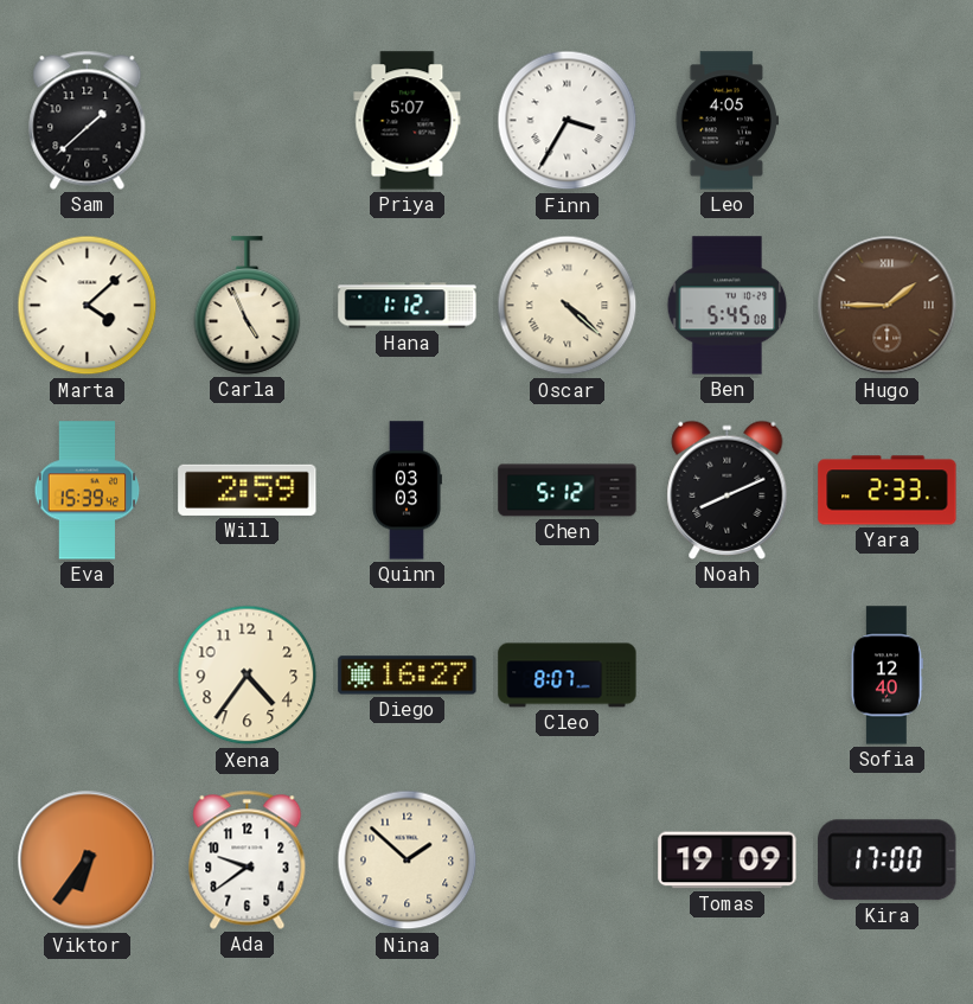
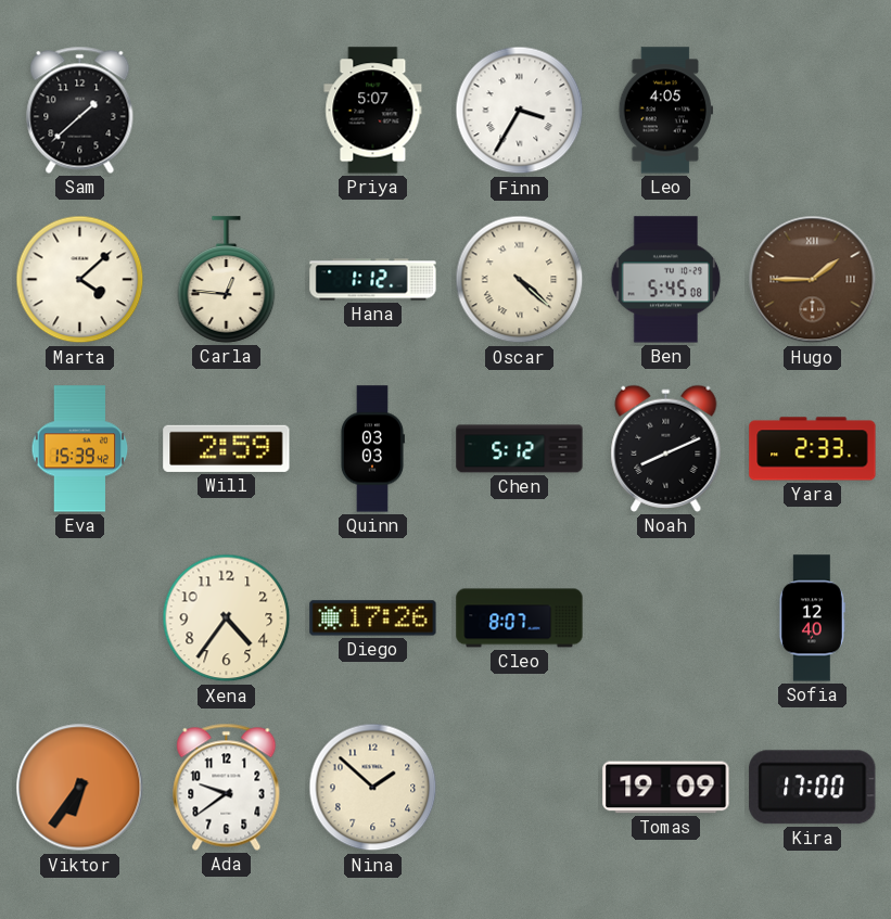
Carla: 4:56 -> 12:46 (227, 280)
Diego: 16:27 -> 17:26 (373, 618)
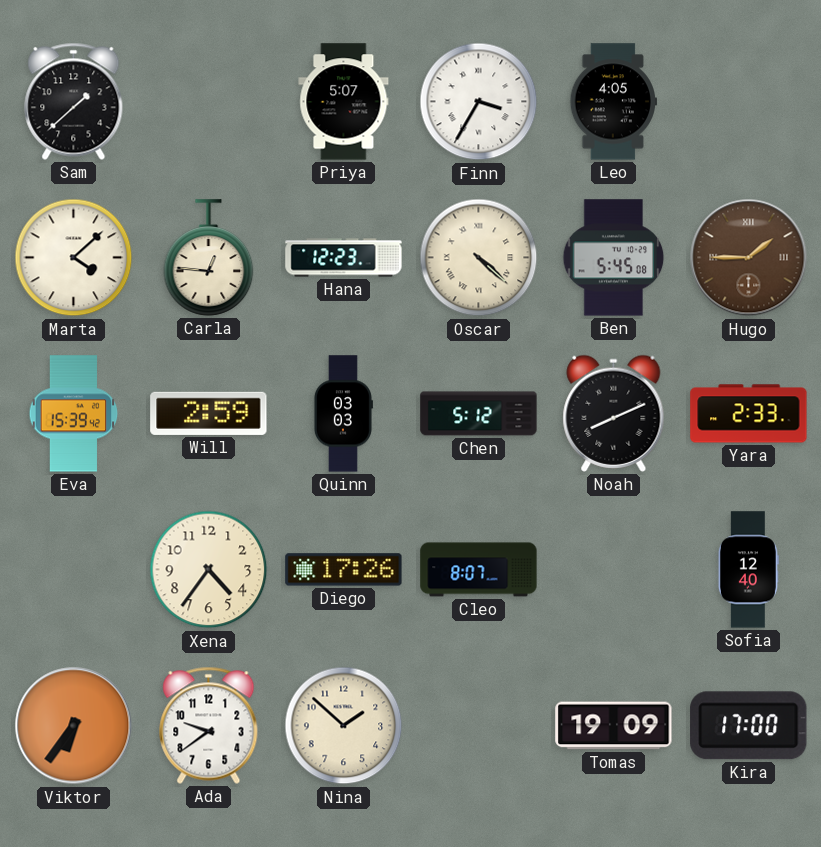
Hana: 1:12 -> 12:23 (344, 258)
